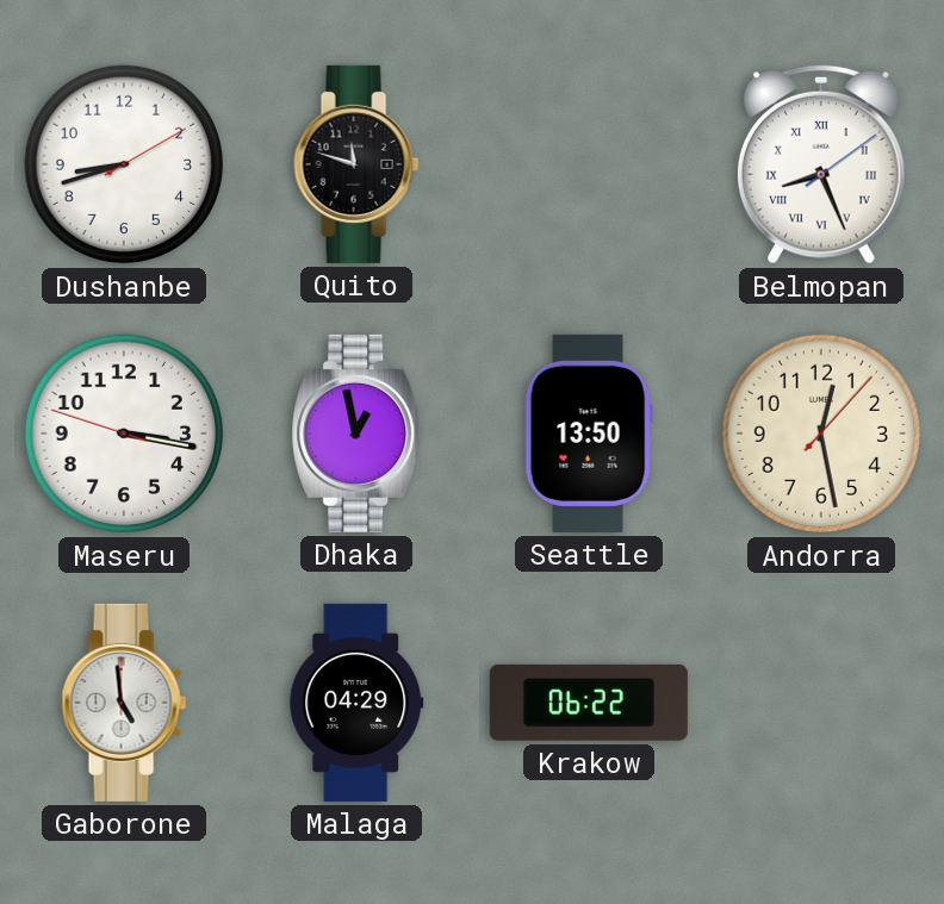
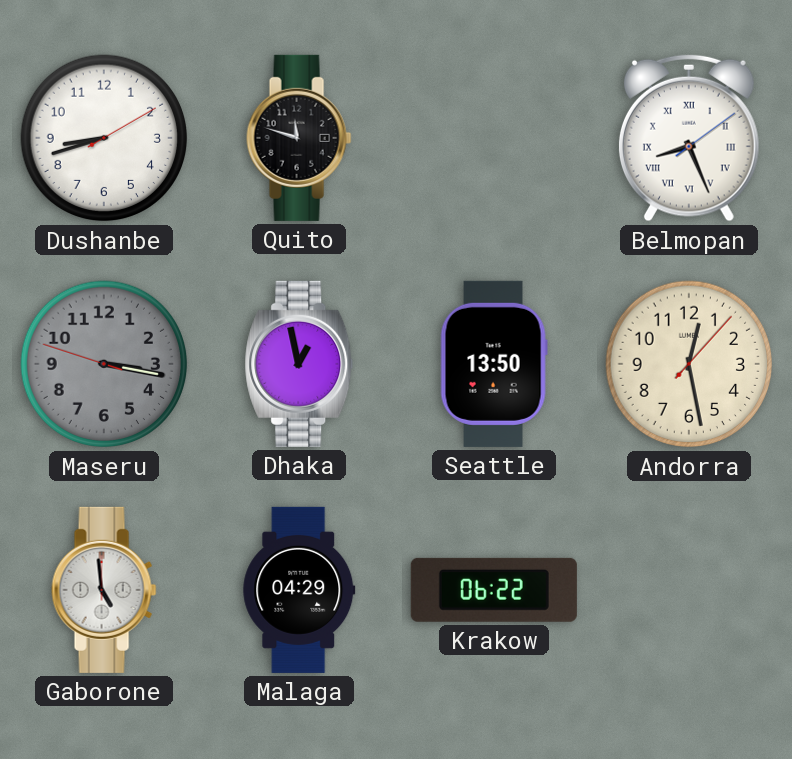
Maseru dial: white -> grey (104, 364)
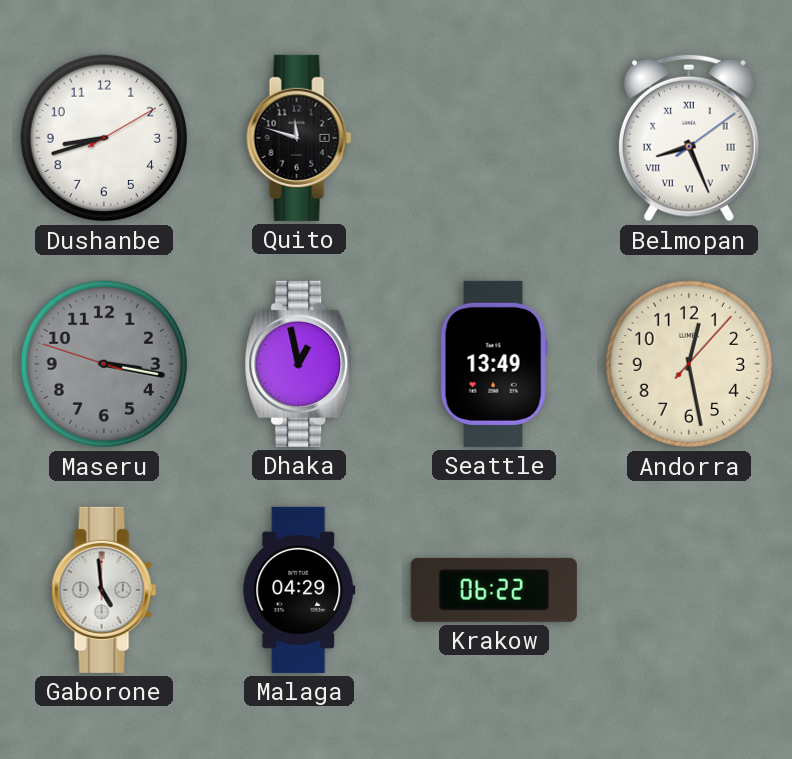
Seattle: 13:50 -> 13:49 (494, 364)
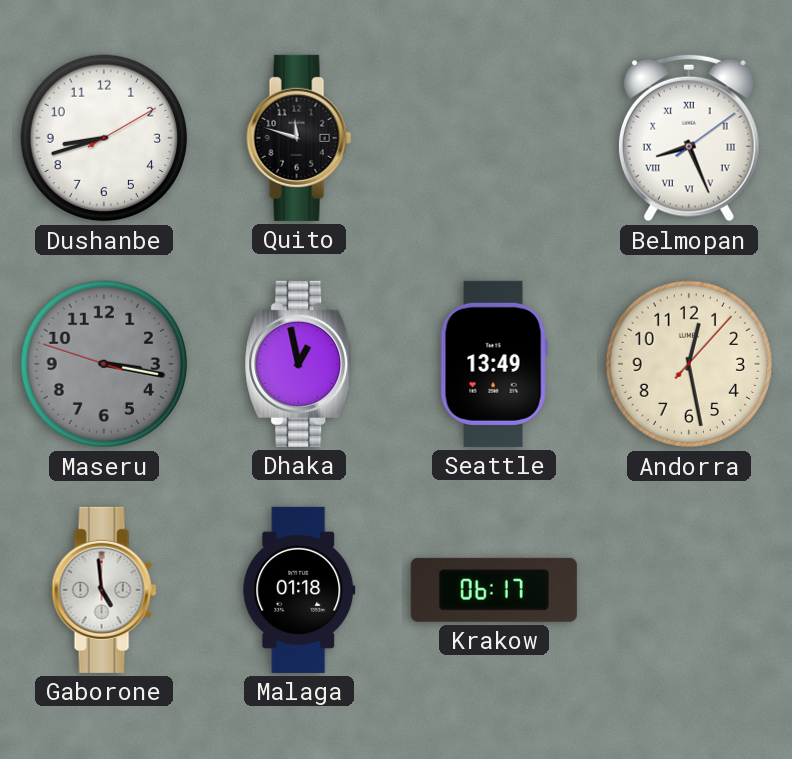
Malaga: 04:29 -> 01:18 (299, 590)
Krakow: 06:22 -> 06:17 (494, 590)
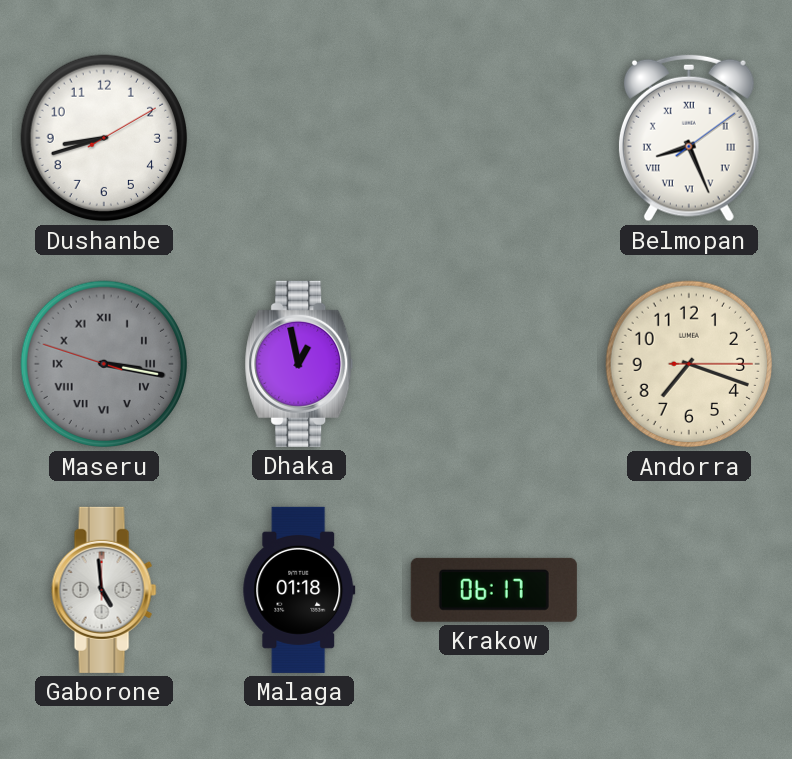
Quito: 11:48 -> none (299, 138)
Maseru numerals: Arabic -> Roman (104, 364)
Seattle: 13:49 -> none (494, 364)
Andorra: 12:28 -> 7:18 (689, 364)
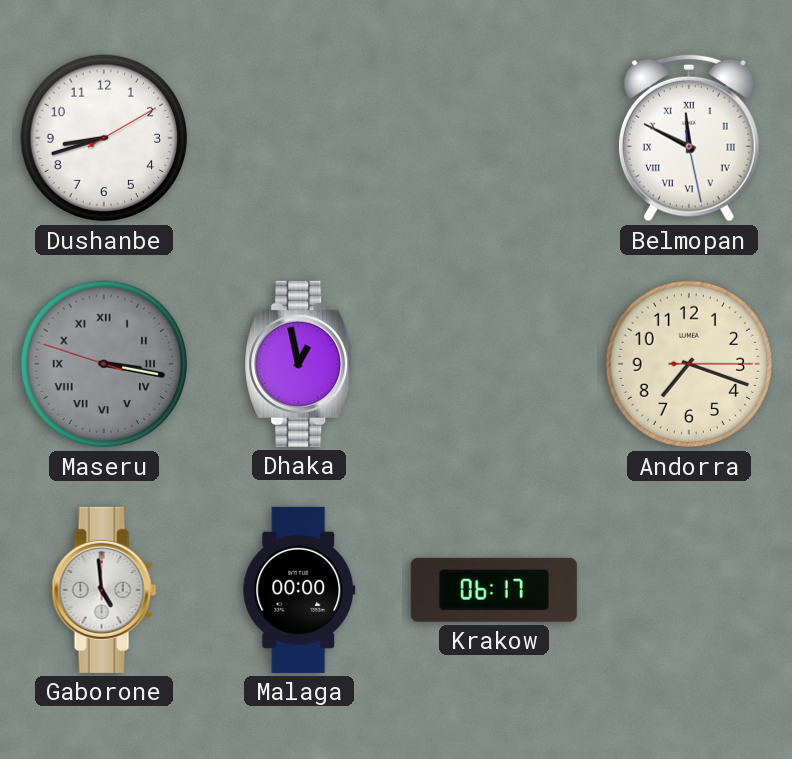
Belmopan: 8:26 -> 11:49 (689, 138)
Malaga: 01:18 -> 00:00 (299, 590)
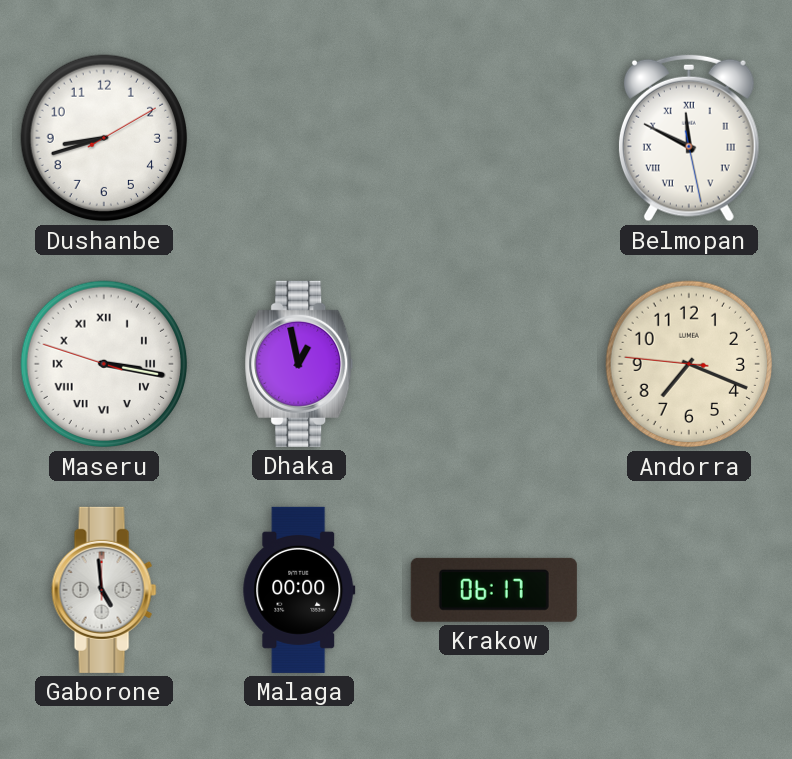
Maseru dial: grey -> white (104, 364)
Andorra: 7:18:15 -> 7:18:46 (689, 364)
